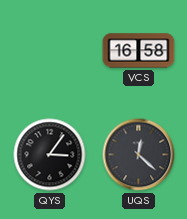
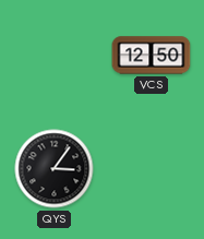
VCS: 16:58 -> 12:50 (152, 56)
UQS: 12:22 -> none (139, 155)
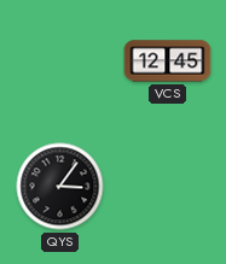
VCS: 12:50 -> 12:45 (168, 61)
